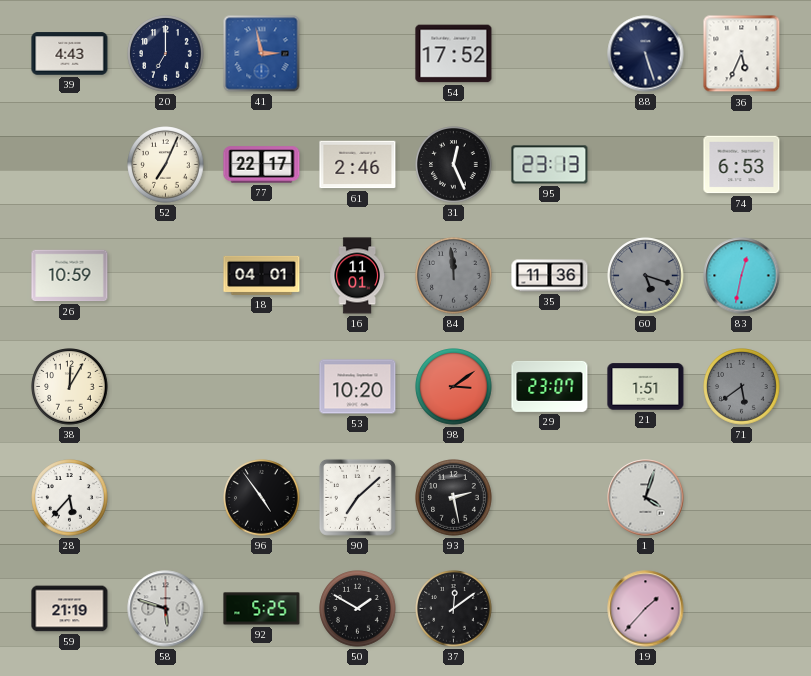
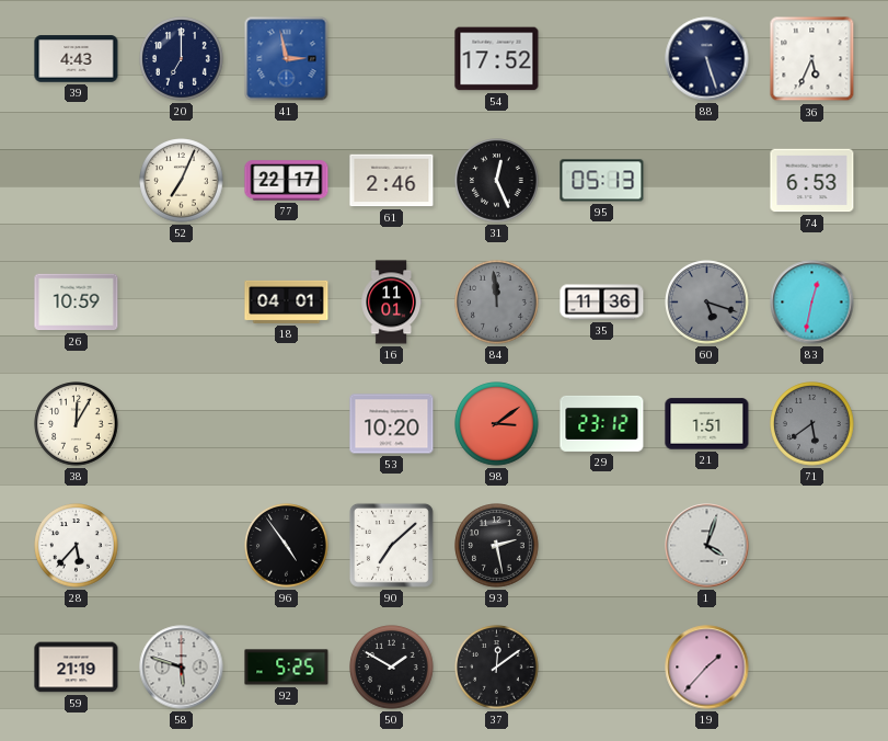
95: 23:13 -> 05:13 (602, 181)
29: 23:07 -> 23:12 (602, 423)
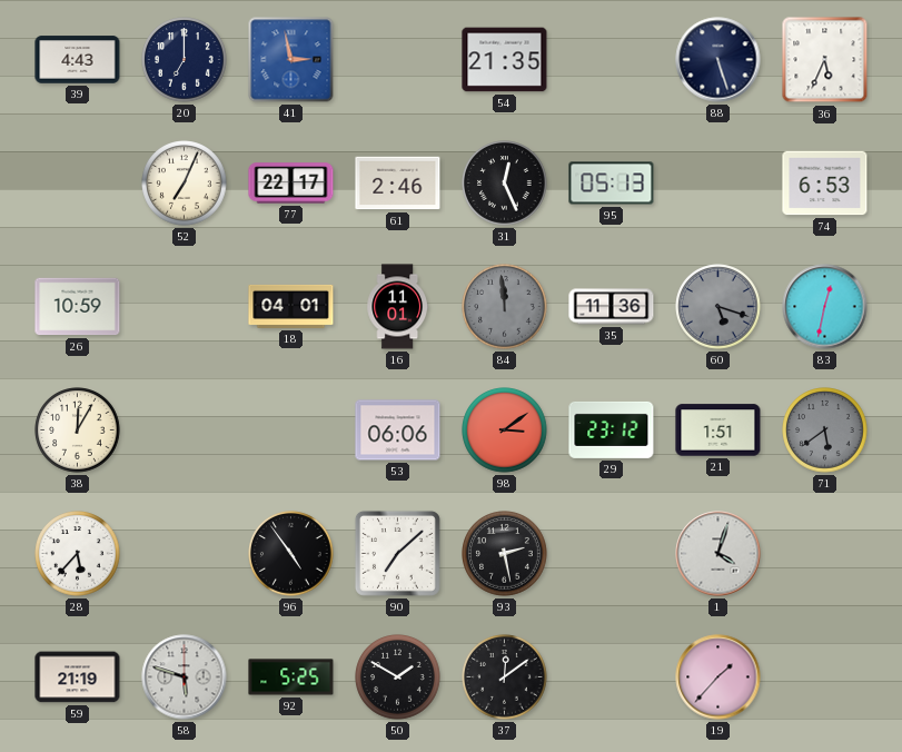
54: 17:52 -> 21:35 (505, 60)
53: 10:20 -> 06:06 (398, 431)
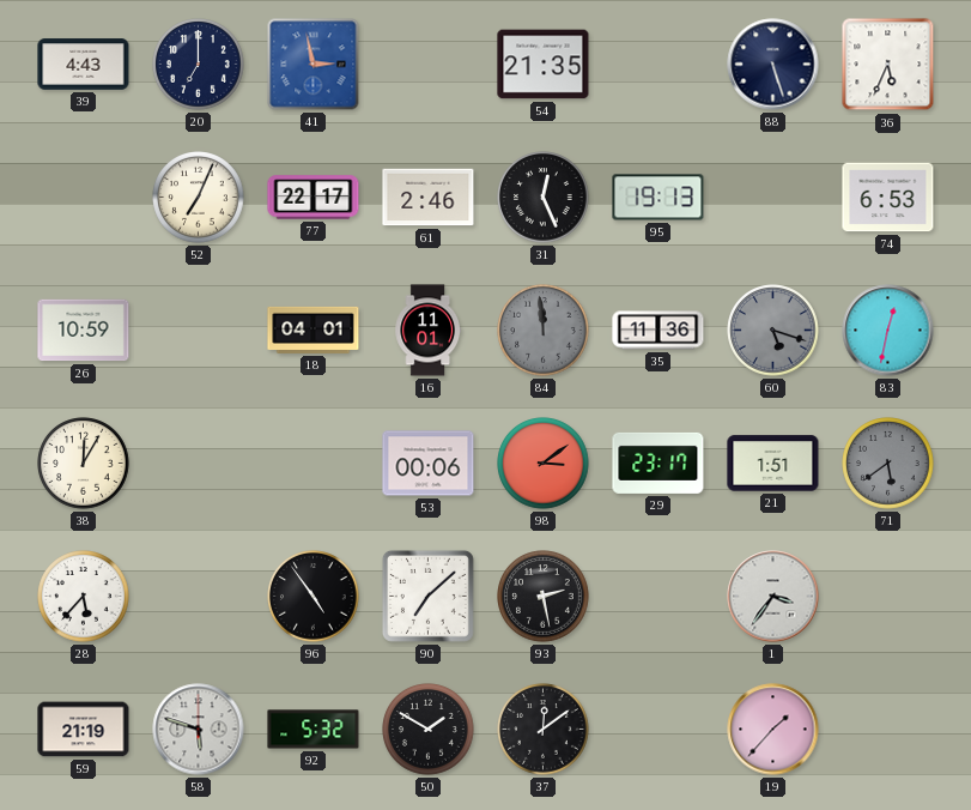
95: 05:13 -> 19:13 (659, 198)
53: 06:06 -> 00:06 (429, 464)
29: 23:12 -> 23:17 (659, 463)
1: 4:03 -> 3:36 (773, 597)
92: 5:25 -> 5:32 (314, 730)
